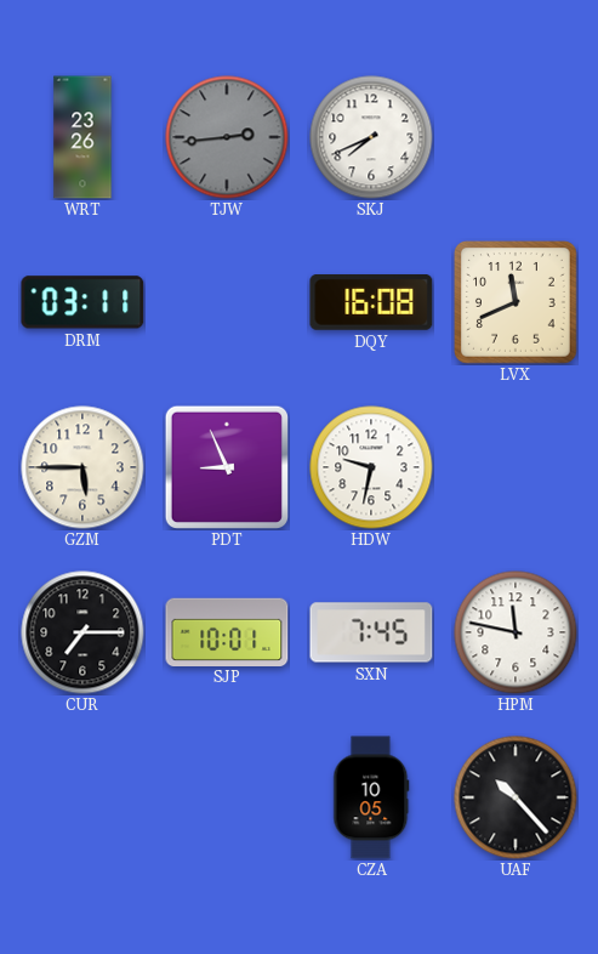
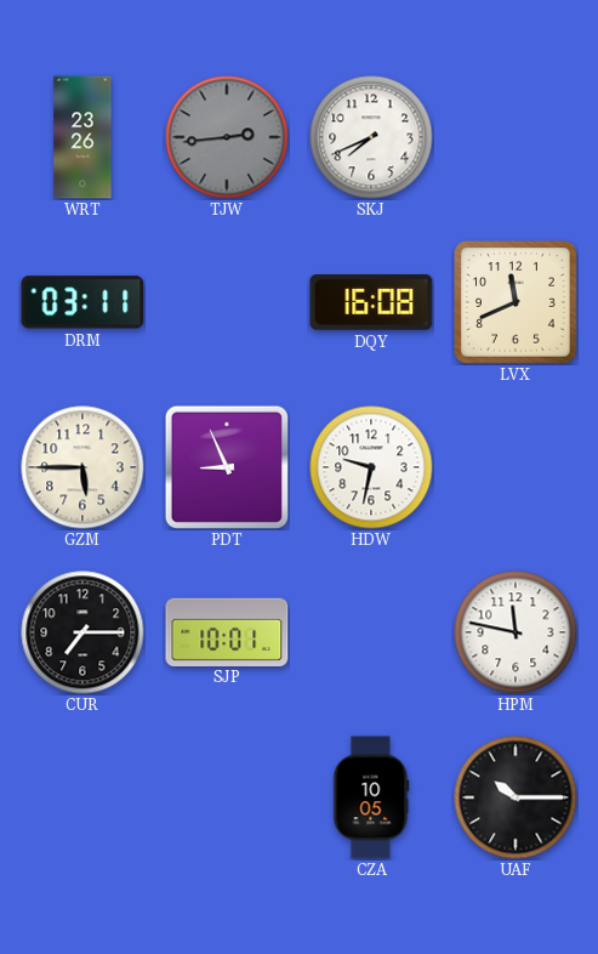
SXN: 7:45 -> none (371, 632)
UAF: 10:23 -> 10:15 (516, 797)
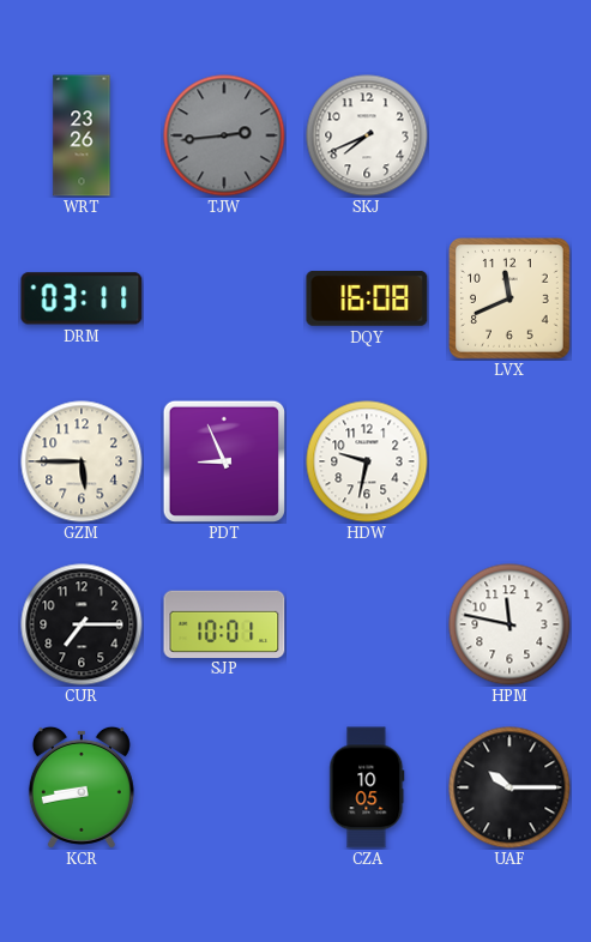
KCR: none -> 8:43 (82, 787)
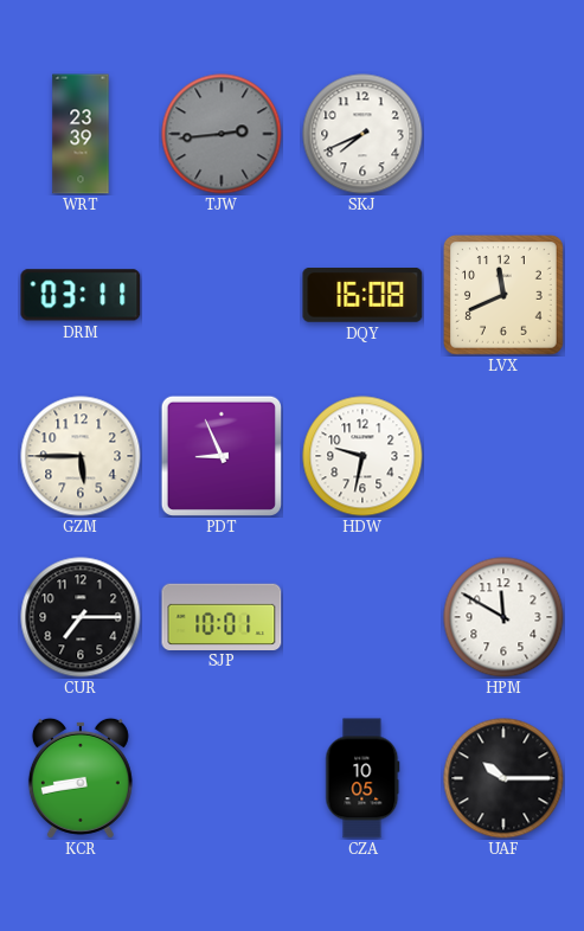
WRT: 23:26 -> 23:39 (81, 134)
HPM: 11:47 -> 11:50 (503, 617)
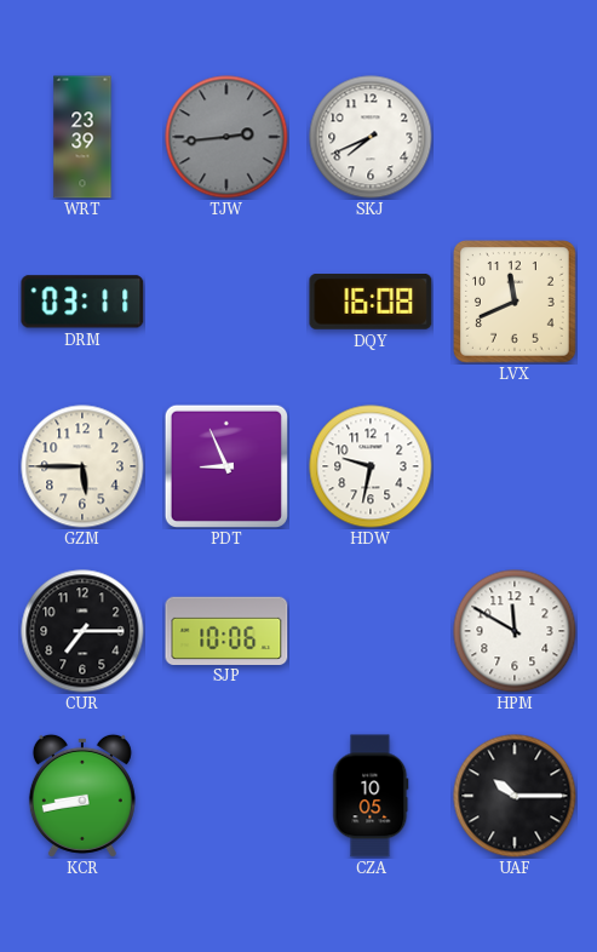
SJP: 10:01 -> 10:06 (226, 630)
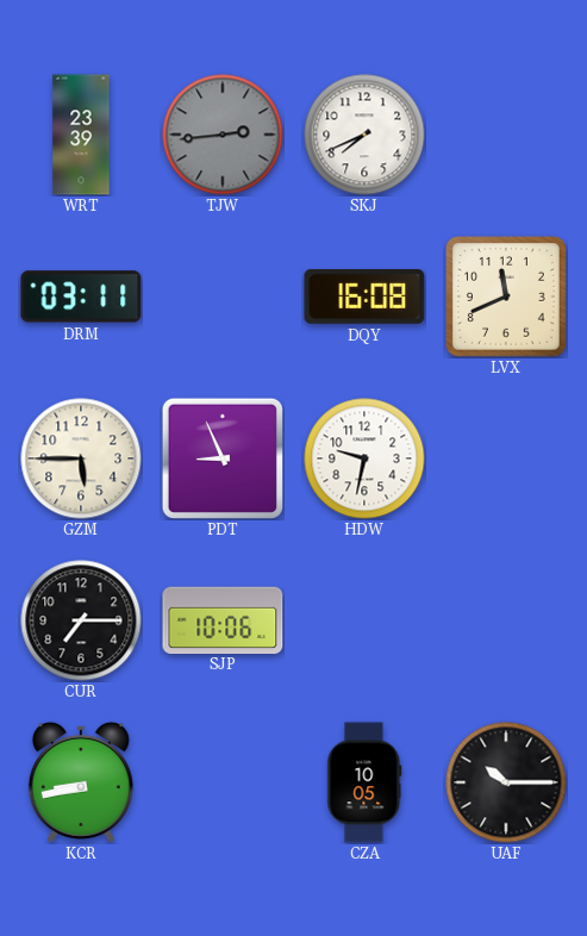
HPM: 11:50 -> none (515, 631)
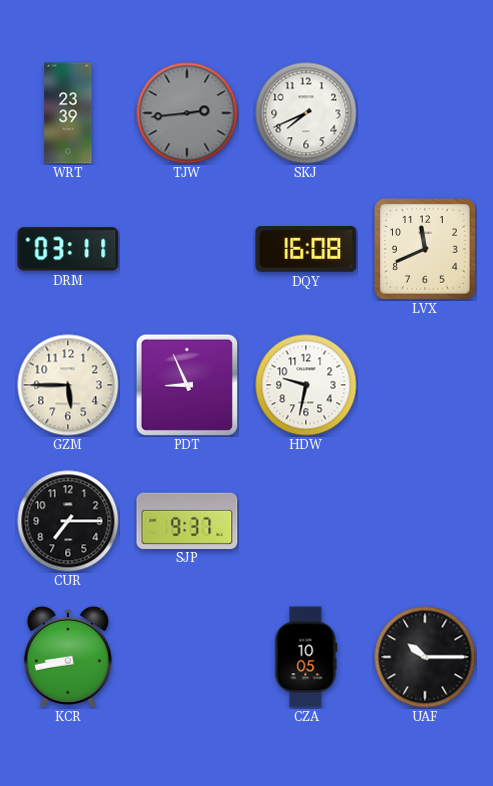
SJP: 10:06 -> 9:37 (187, 520)
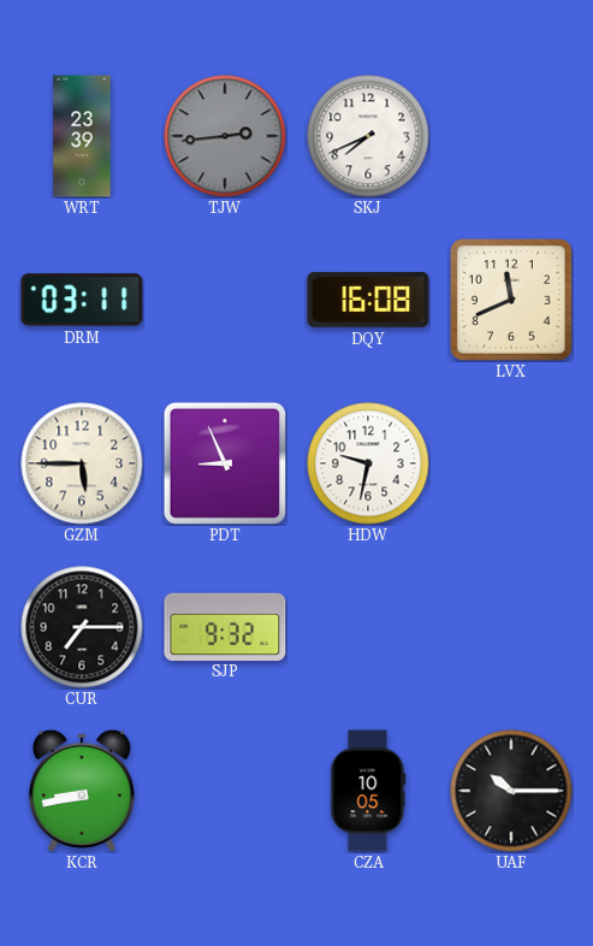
SJP: 9:37 -> 9:32 (225, 626)
